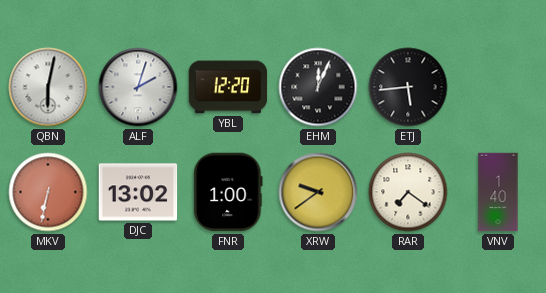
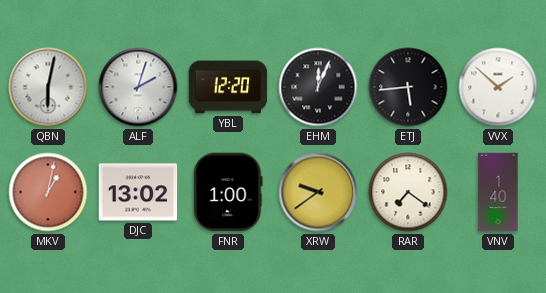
VVX: none -> 1:52 (498, 87)
MKV: 6:32 -> 1:02 (48, 192)
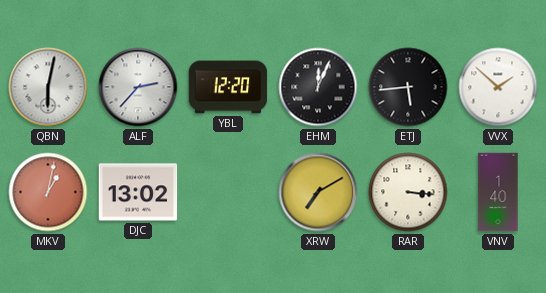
ALF: 2:03 -> 2:37 (138, 87)
FNR: 1:00 -> none (228, 192)
XRW: 9:39 -> 7:10 (318, 192)
RAR: 7:21 -> 3:16 (408, 192)
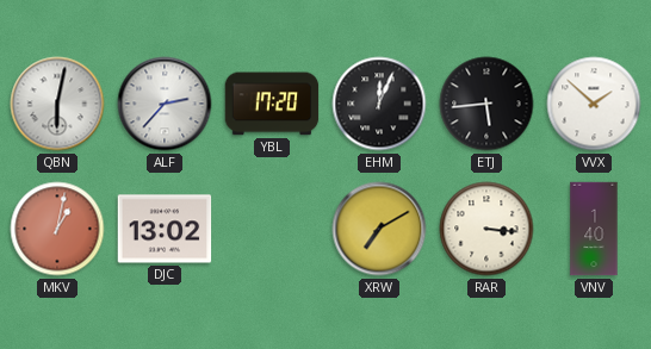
YBL: 12:20 -> 17:20 (272, 104)
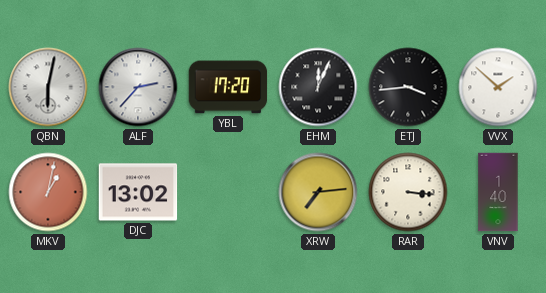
ETJ: 5:44 -> 3:44 (408, 87)
XRW: 7:10 -> 7:14 (318, 192)
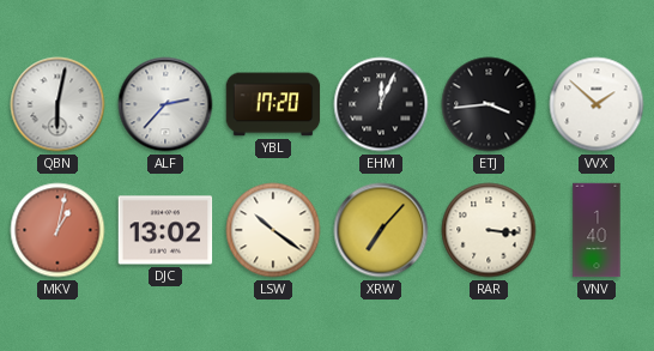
LSW: none -> 10:21 (273, 230)
XRW: 7:14 -> 7:07 (381, 230)
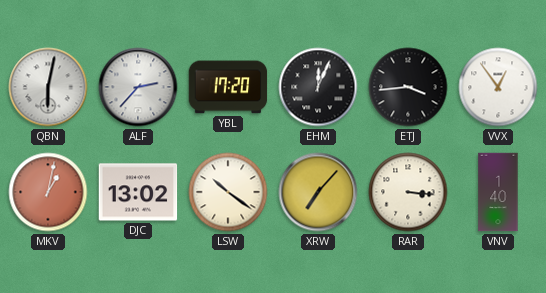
VVX: 1:52 -> 12:54 (498, 87)
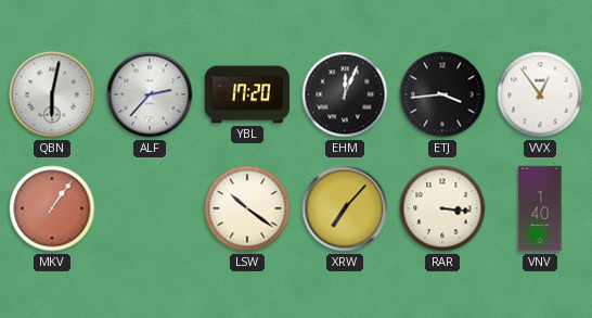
MKV: 1:02 -> 1:06 (52, 208)
DJC: 13:02 -> none (138, 192)
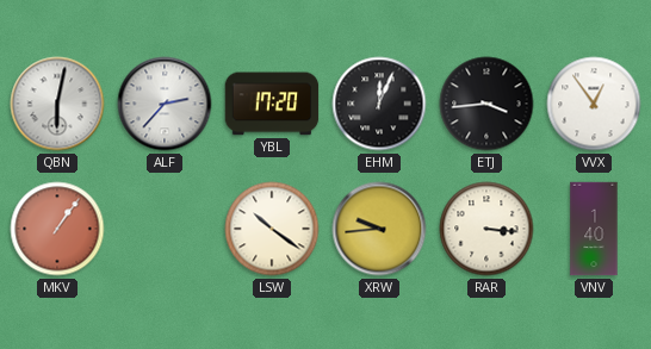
XRW: 7:07 -> 9:44 (379, 229)
